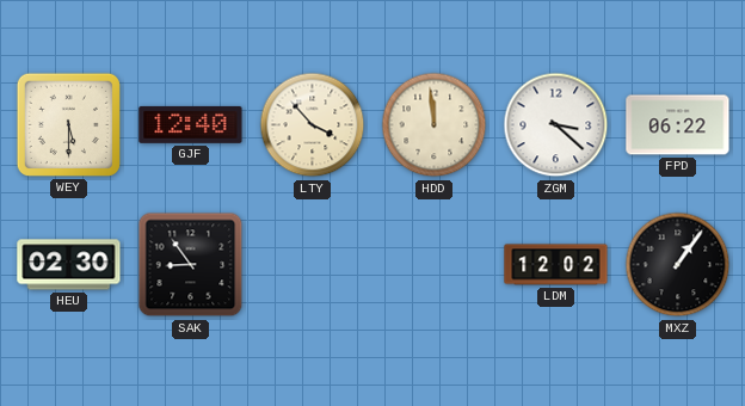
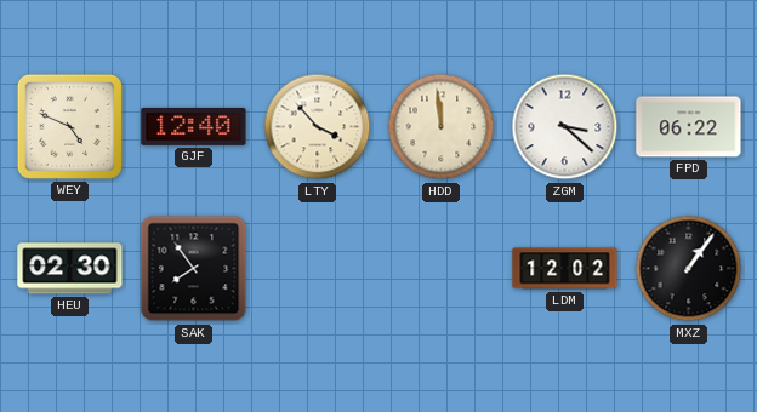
WEY: 5:30 -> 4:49 (69, 126)
SAK: 8:54 -> 7:54 (194, 269)
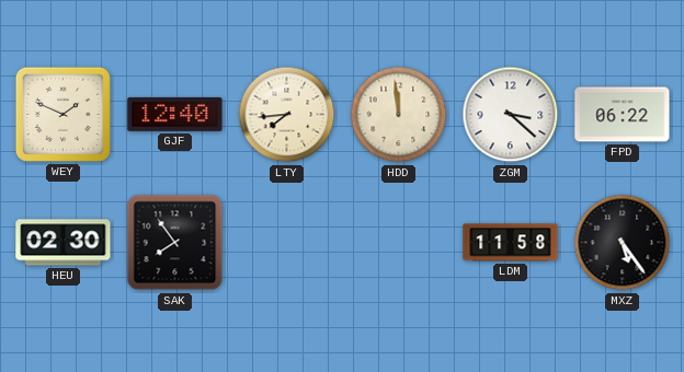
WEY: 4:49 -> 1:49 (62, 114)
LTY: 3:53 -> 7:44 (287, 115)
LDM: 12:02 -> 11:58 (511, 243)
MXZ: 1:06 -> 5:24 (623, 243)
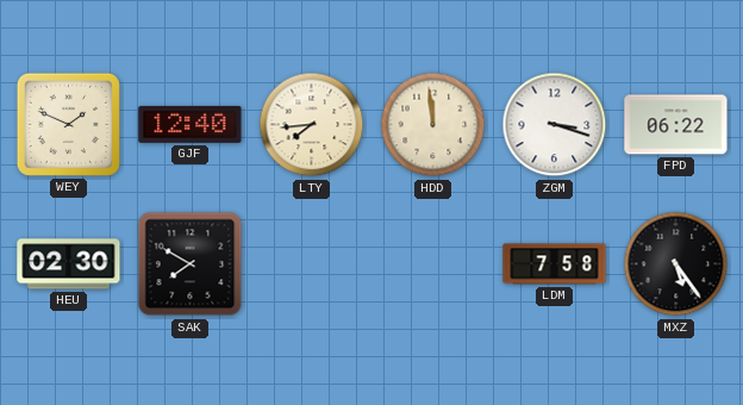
ZGM: 3:22 -> 3:18 (555, 125)
SAK: 7:54 -> 7:50 (191, 264)
LDM: 11:58 -> 7:58 (555, 264)
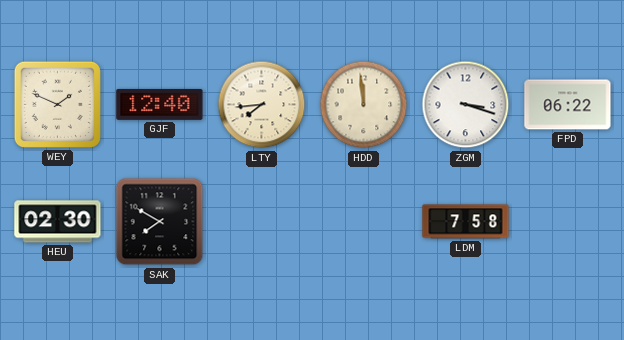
MXZ: 5:24 -> none (676, 264)
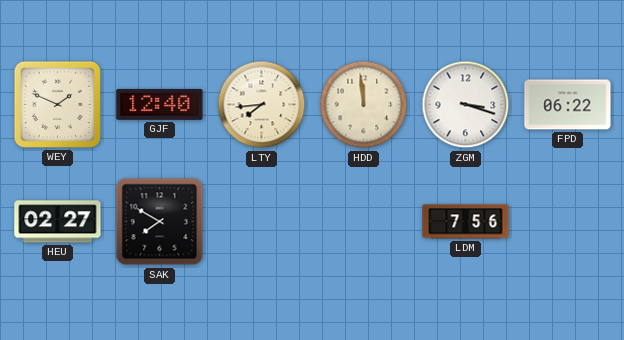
HEU: 02:30 -> 02:27 (58, 222)
LDM: 7:58 -> 7:56 (466, 222)
